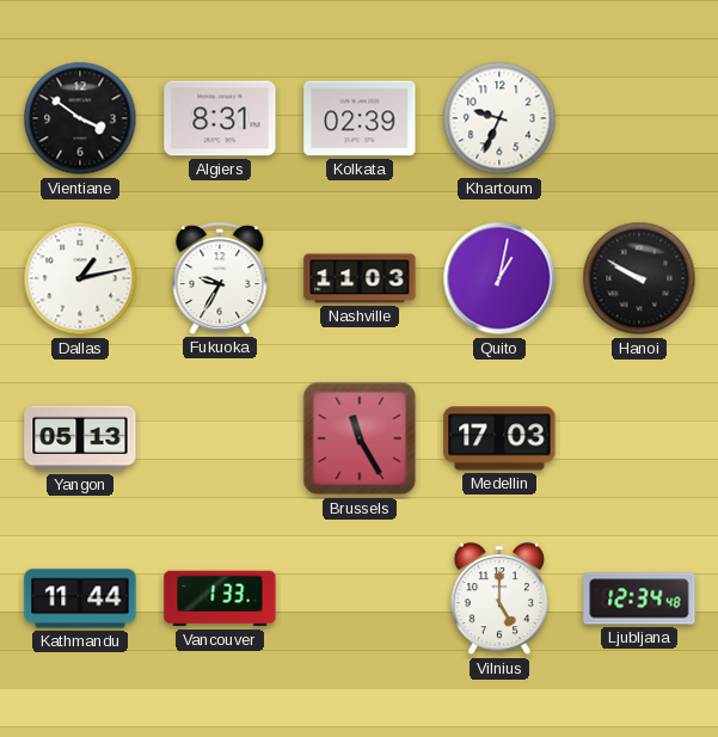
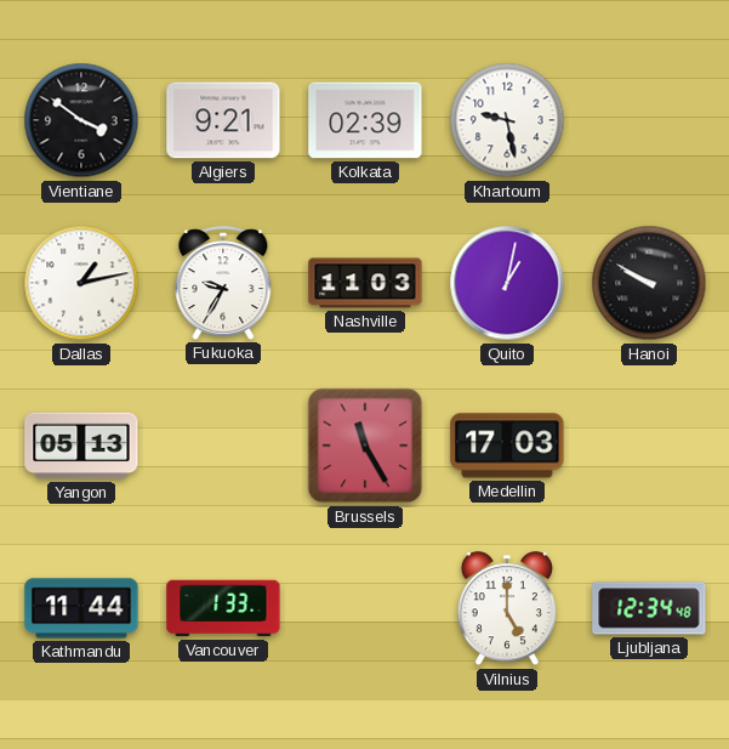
Algiers: 8:31 -> 9:21 (223, 120)
Khartoum: 9:34 -> 9:28 (507, 120)
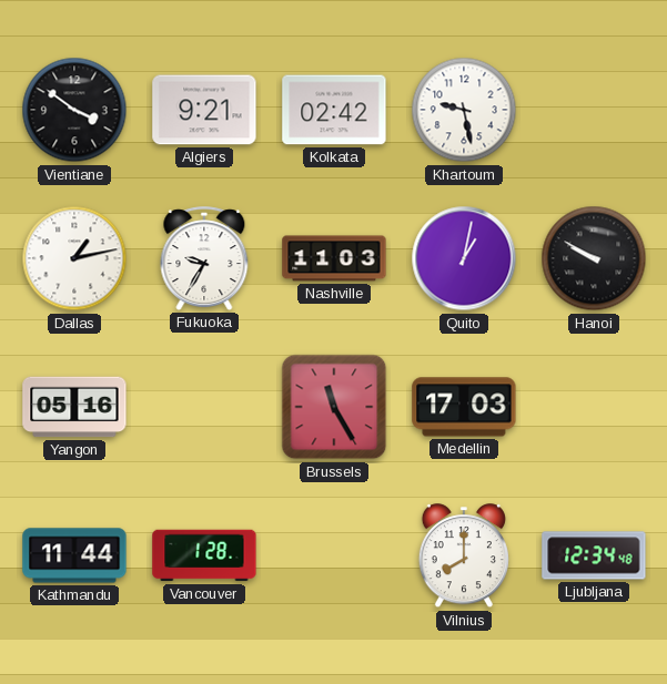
Kolkata: 02:39 -> 02:42 (334, 110)
Yangon: 05:13 -> 05:16 (74, 407)
Vancouver: 1:33 -> 1:28 (204, 555)
Vilnius: 5:00 -> 8:00 (464, 557)
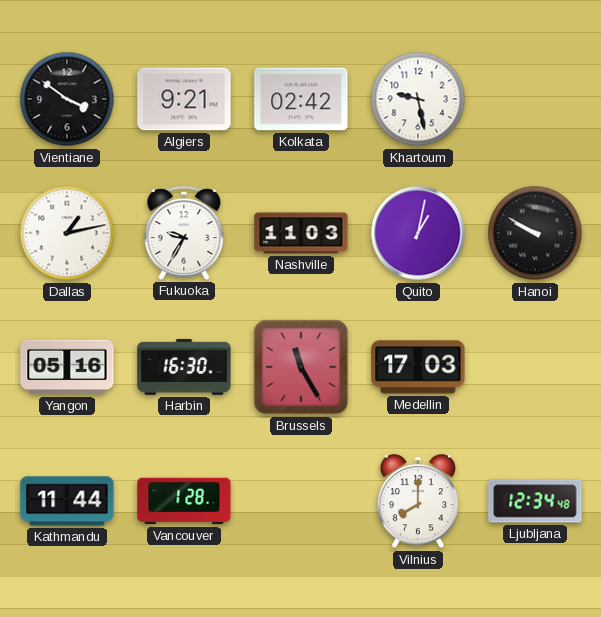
Harbin: none -> 16:30 (184, 367)
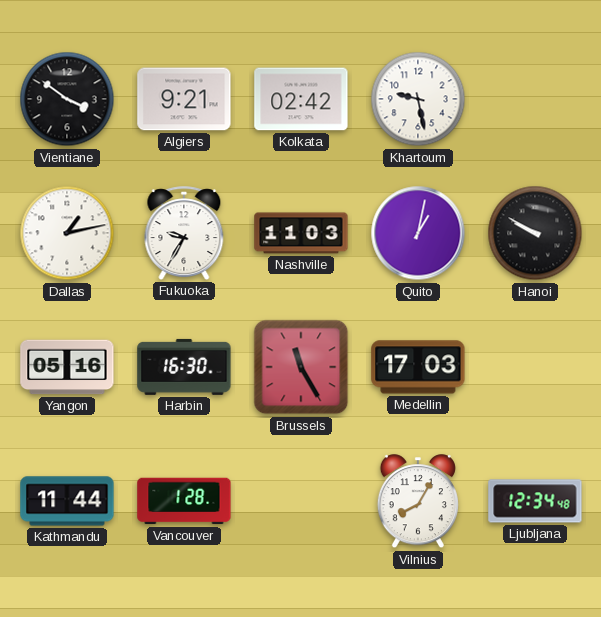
Vilnius: 8:00 -> 8:05 (418, 502)
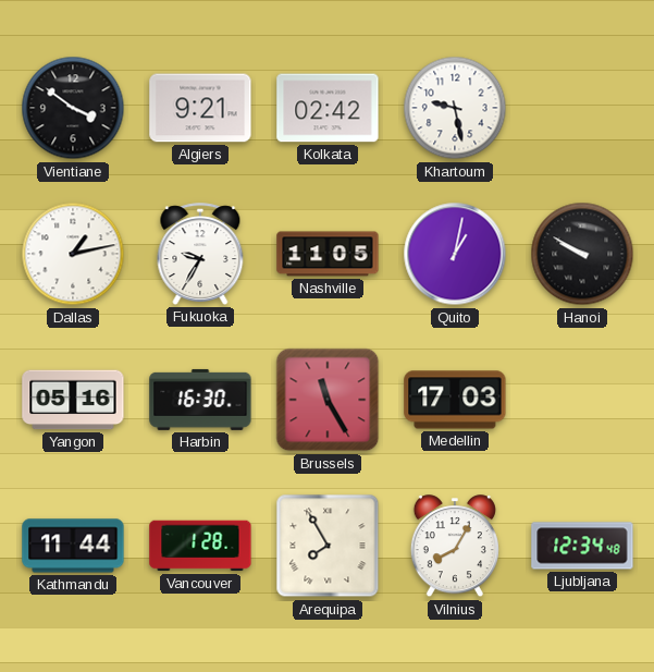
Nashville: 11:03 -> 11:05 (328, 254)
Arequipa: none -> 7:55 (328, 546)
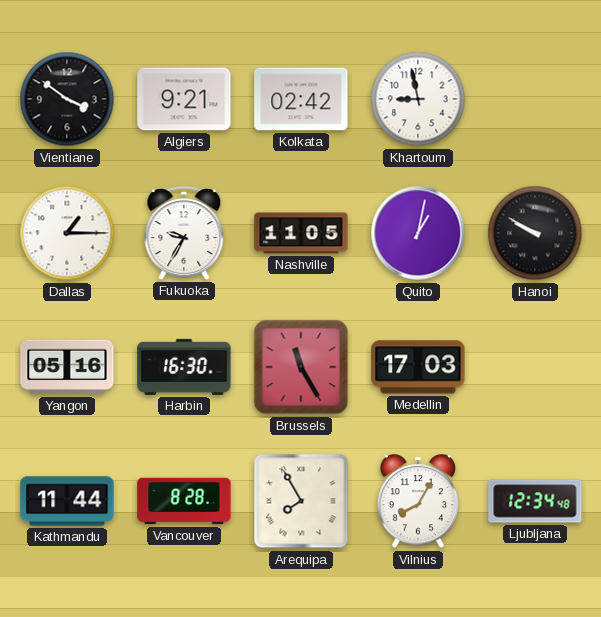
Khartoum: 9:28 -> 8:58 (418, 99)
Dallas: 1:13 -> 1:15 (67, 233)
Vancouver: 1:28 -> 8:28 (184, 501)
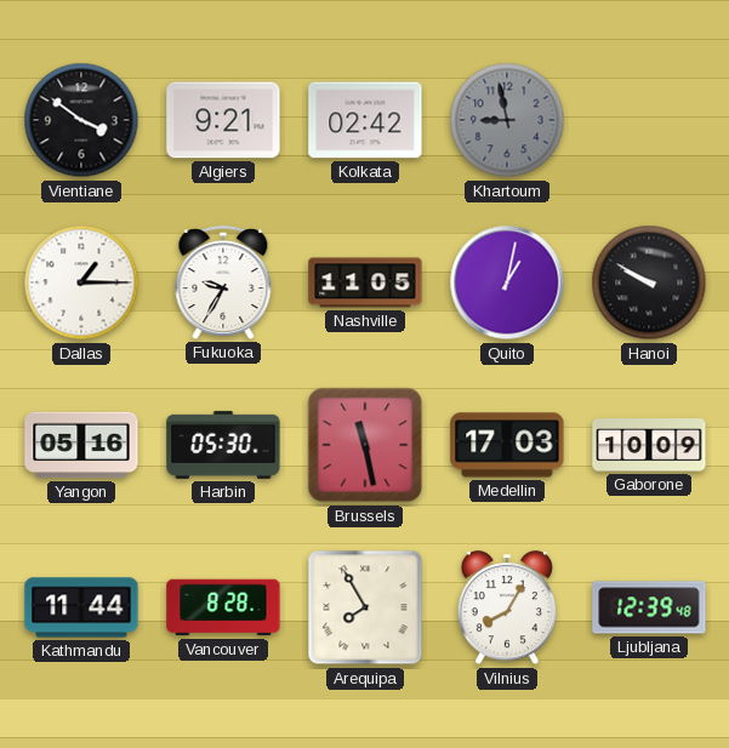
Khartoum dial: white -> grey (507, 120)
Harbin: 16:30 -> 05:30 (223, 445)
Brussels: 11:25 -> 11:28 (365, 445)
Gaborone: none -> 10:09 (649, 445)
Ljubljana: 12:34 -> 12:39 (649, 607)
